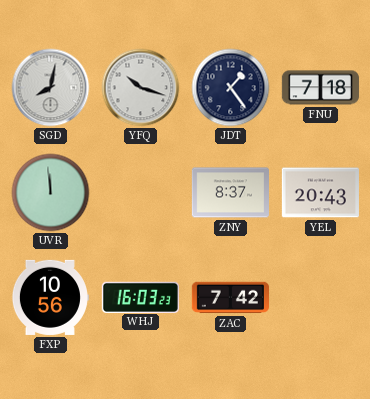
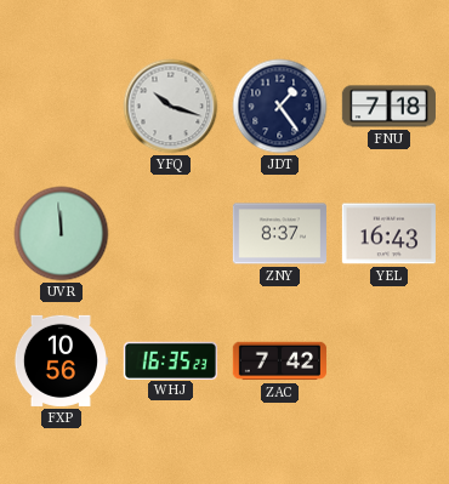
SGD: 8:02 -> none (51, 88)
YEL: 20:43 -> 16:43 (388, 234)
WHJ: 16:03 -> 16:35 (170, 360)
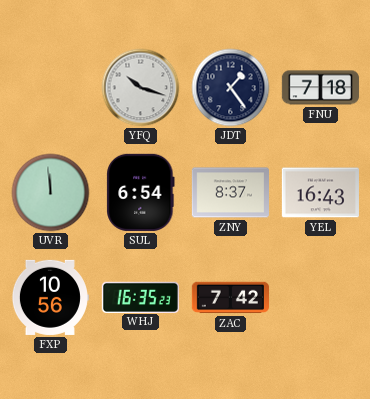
SUL: none -> 6:54 (141, 192)
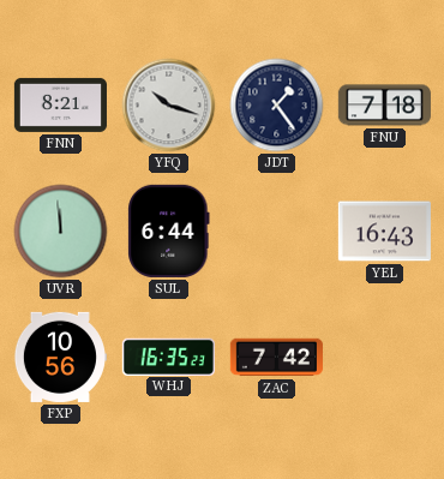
FNN: none -> 8:21 (60, 104)
SUL: 6:54 -> 6:44 (169, 230)
ZNY: 8:37 -> none (230, 193)
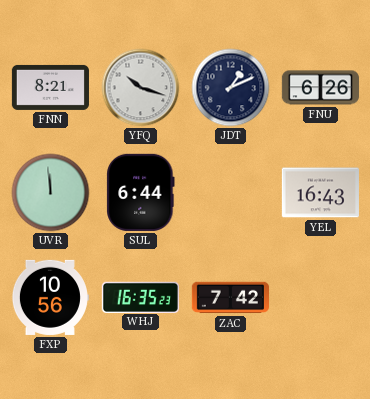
JDT: 1:24 -> 1:11 (231, 88)
FNU: 7:18 -> 6:26 (320, 88)
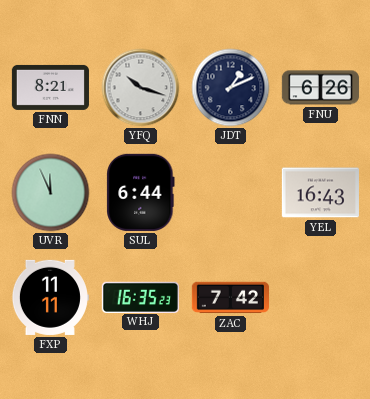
UVR: 11:59 -> 11:56 (51, 193)
FXP: 10:56 -> 11:11 (50, 297)
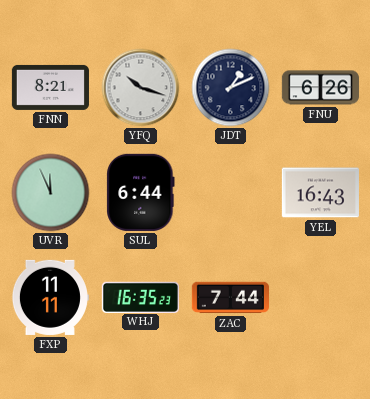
ZAC: 7:42 -> 7:44 (230, 298)
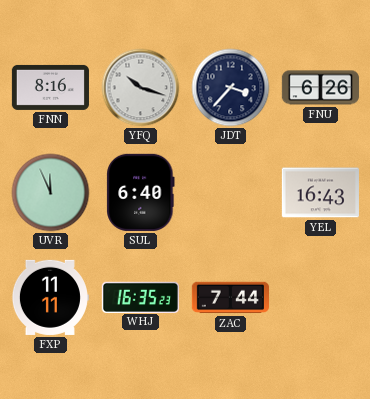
FNN: 8:21 -> 8:16 (50, 87)
JDT: 1:11 -> 3:37 (231, 88)
SUL: 6:44 -> 6:40 (141, 192)
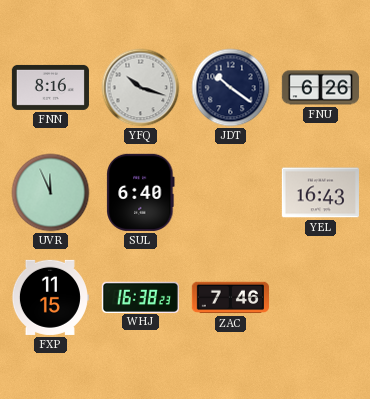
JDT: 3:37 -> 10:21 (231, 88)
FXP: 11:11 -> 11:15 (50, 297)
WHJ: 16:35 -> 16:38 (140, 297)
ZAC: 7:44 -> 7:46 (230, 298)
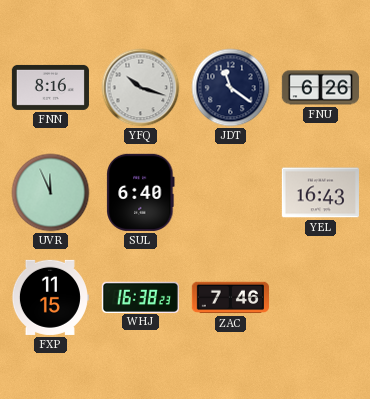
JDT: 10:21 -> 11:21 (231, 88)
